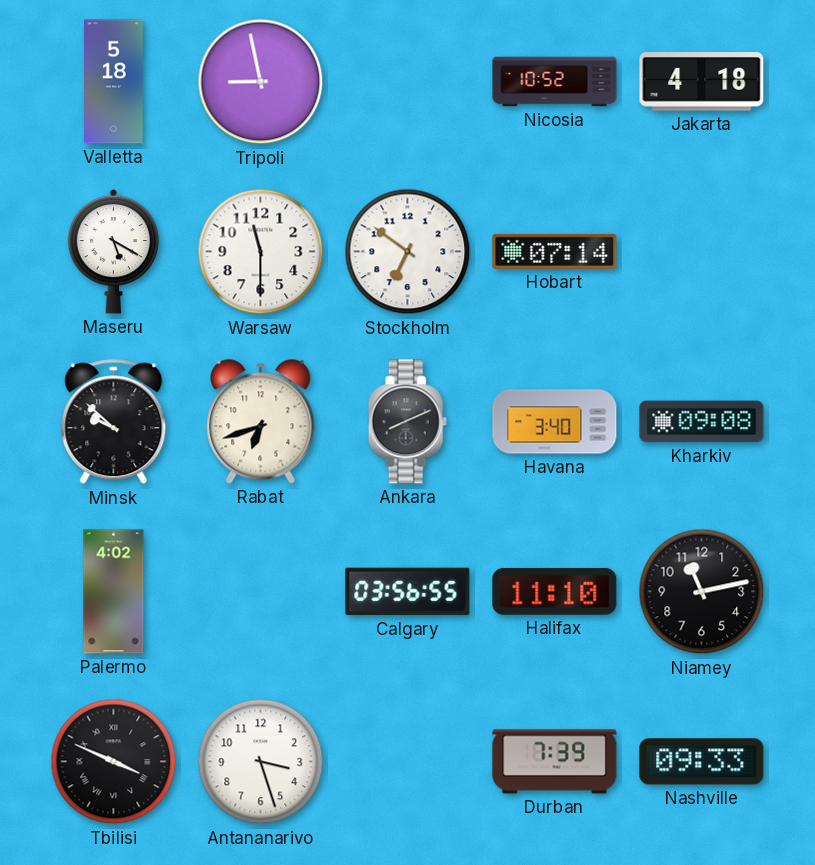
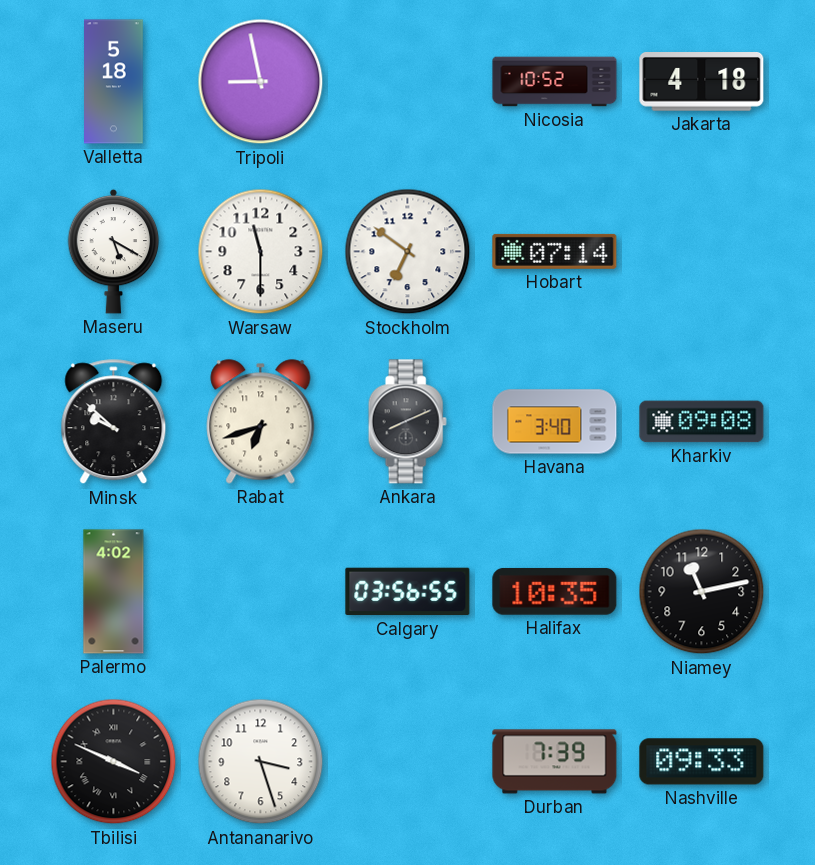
Halifax: 11:10 -> 10:35 (555, 592)
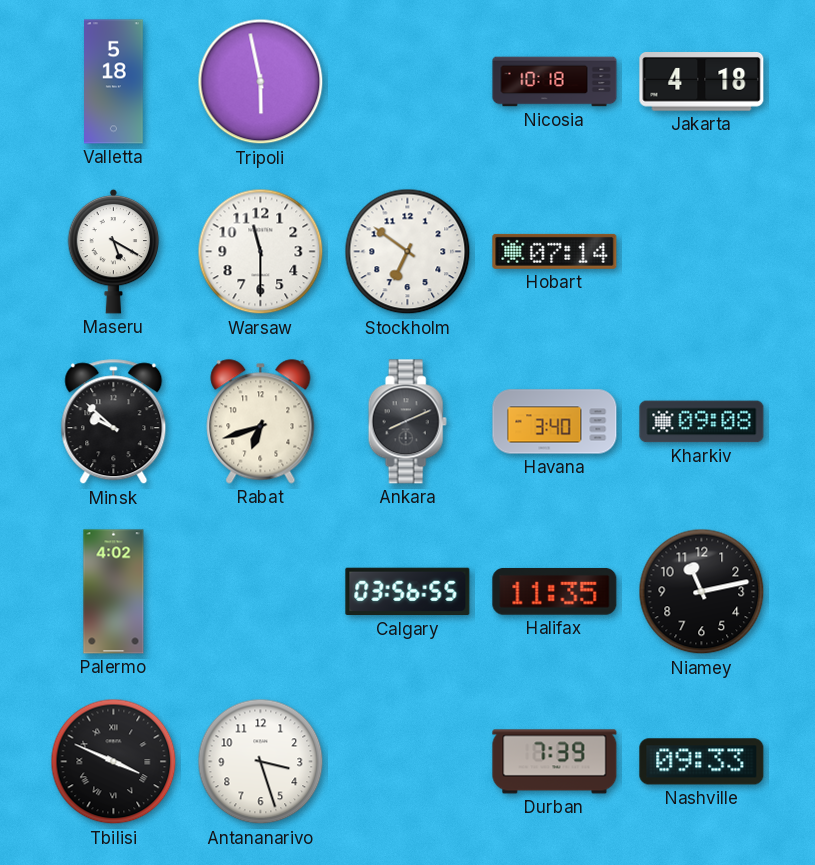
Tripoli: 8:58 -> 5:58 (261, 82)
Nicosia: 10:52 -> 10:18 (555, 82)
Halifax: 10:35 -> 11:35 (555, 592)
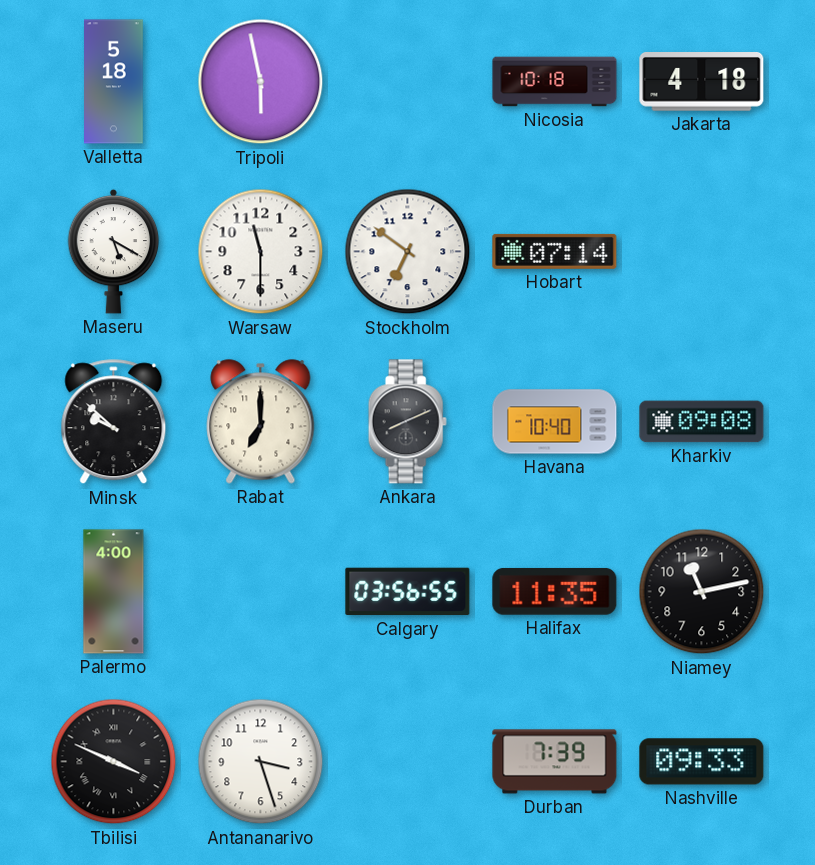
Rabat: 6:42 -> 7:00 (261, 422)
Havana: 3:40 -> 10:40 (555, 422)
Palermo: 4:02 -> 4:00 (114, 592)
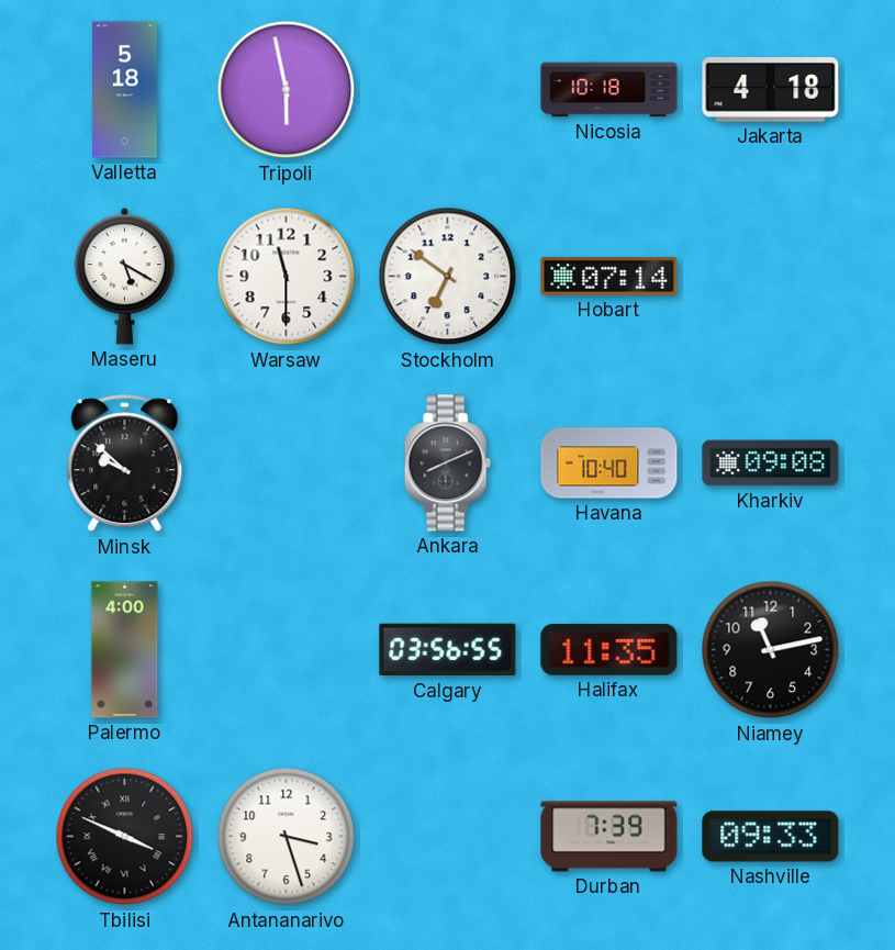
Rabat: 7:00 -> none (261, 422)
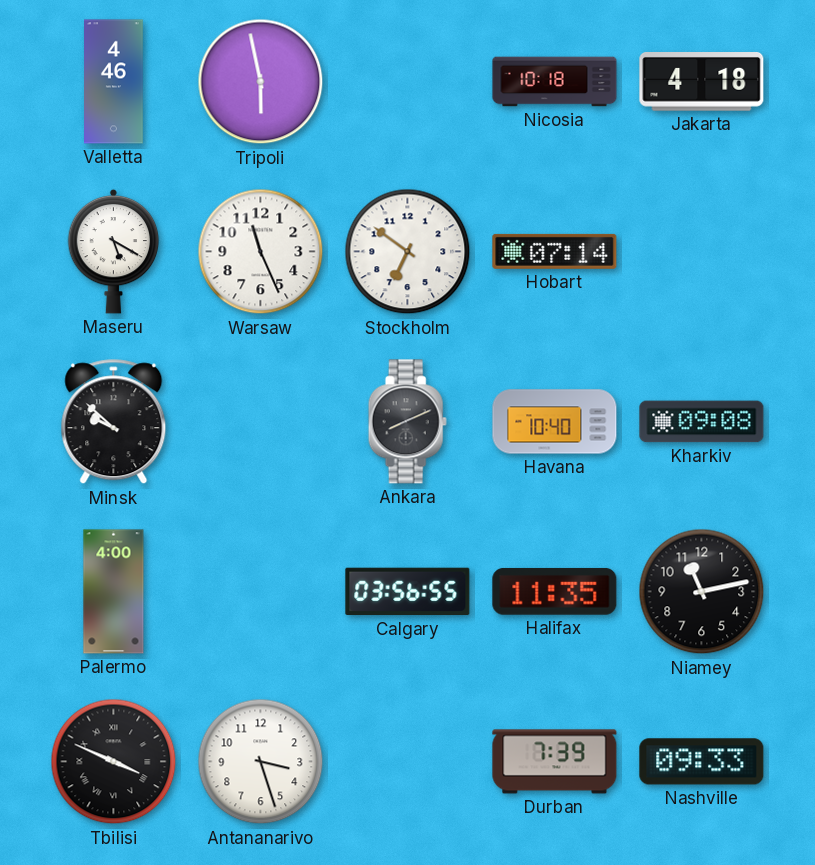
Valletta: 5:18 -> 4:46 (114, 82)
Warsaw: 11:30 -> 11:26 (261, 252)
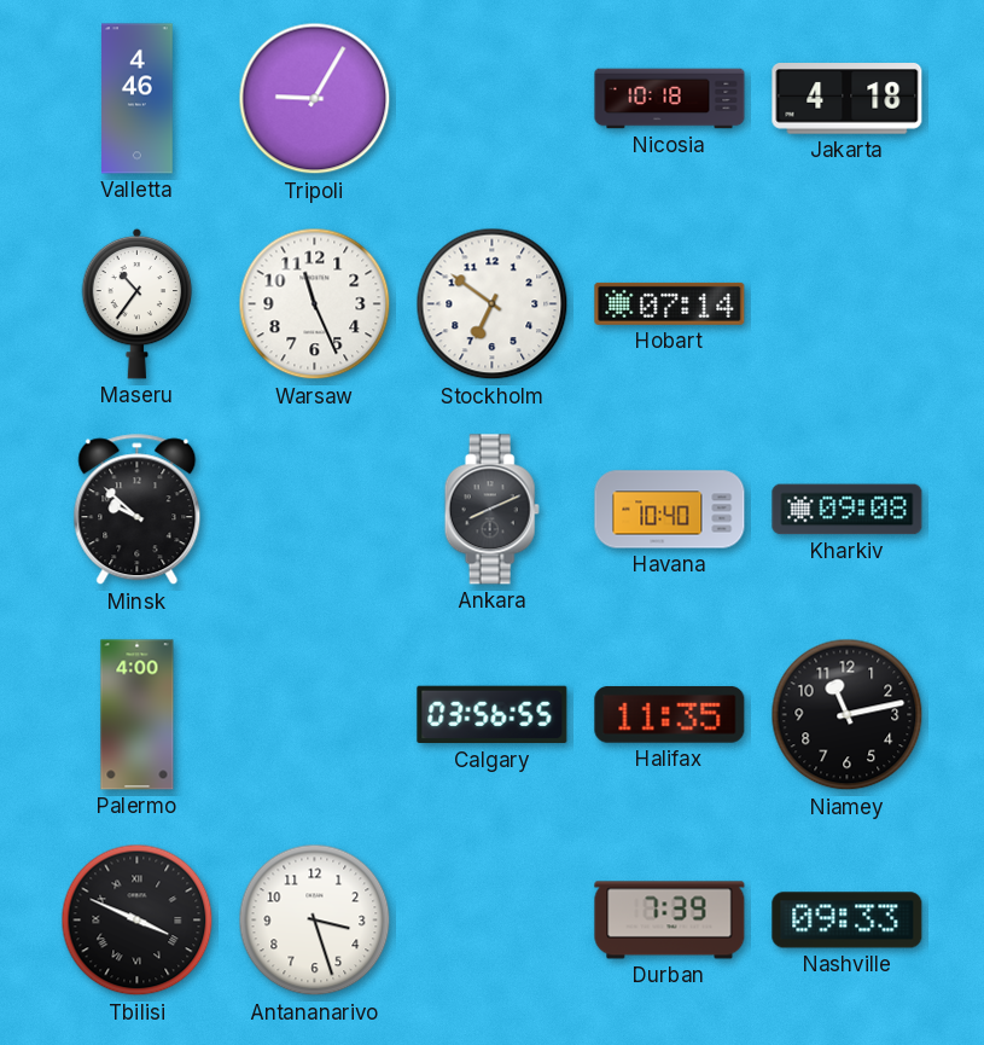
Tripoli: 5:58 -> 9:05 (315, 99)
Maseru: 5:20 -> 10:36 (138, 303)
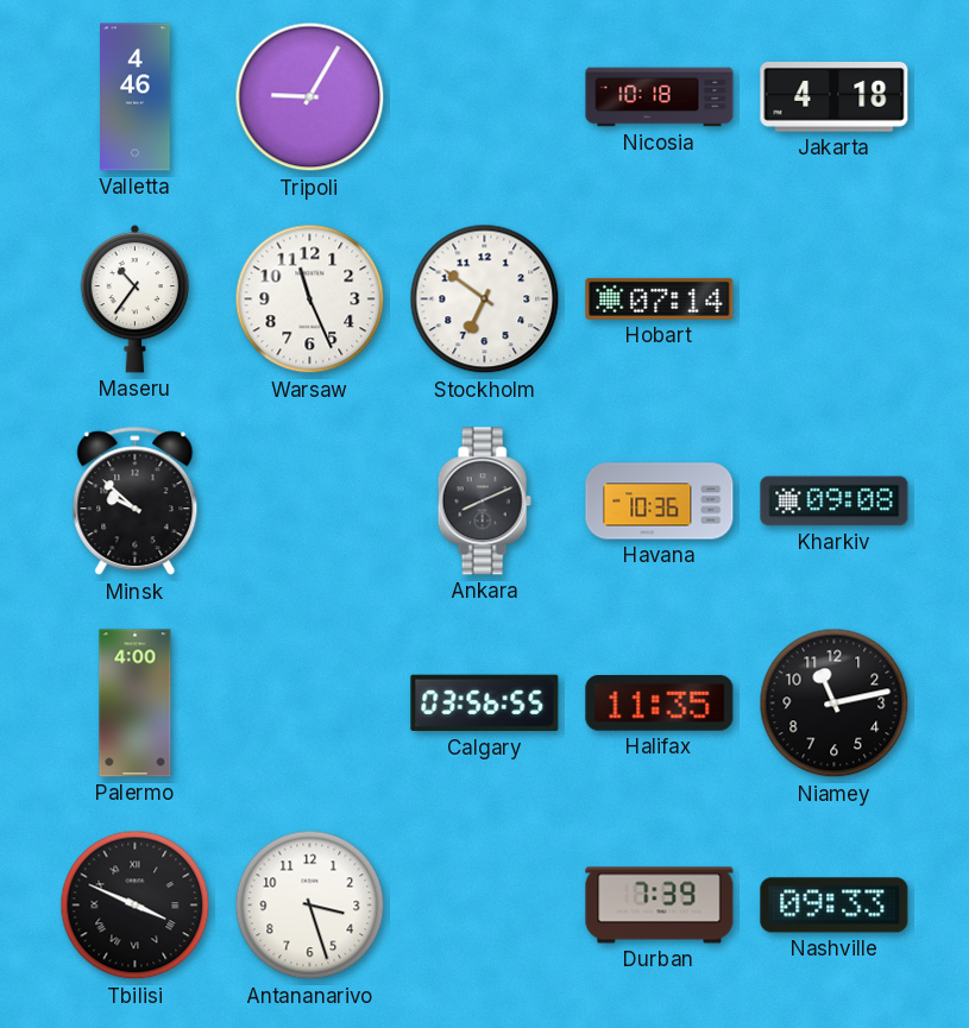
Havana: 10:40 -> 10:36 (660, 502)
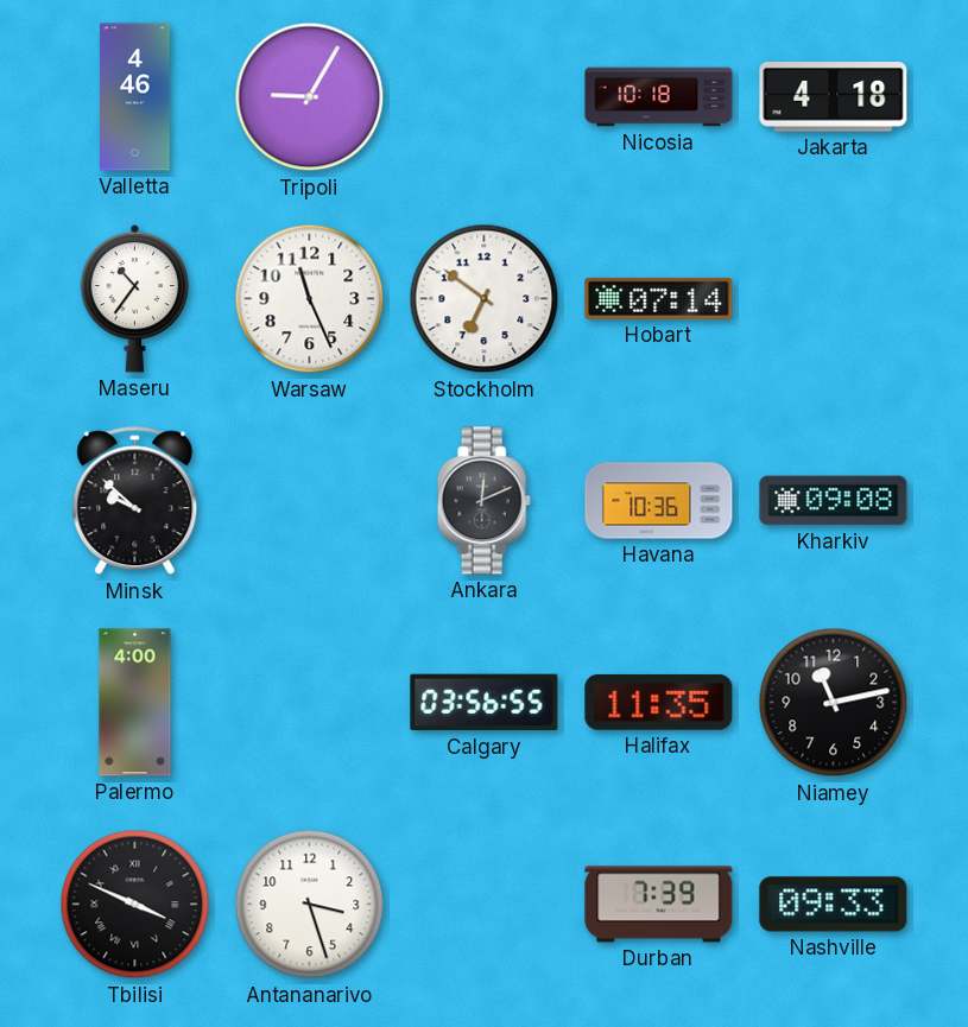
Ankara: 8:11 -> 12:11 (483, 501)
